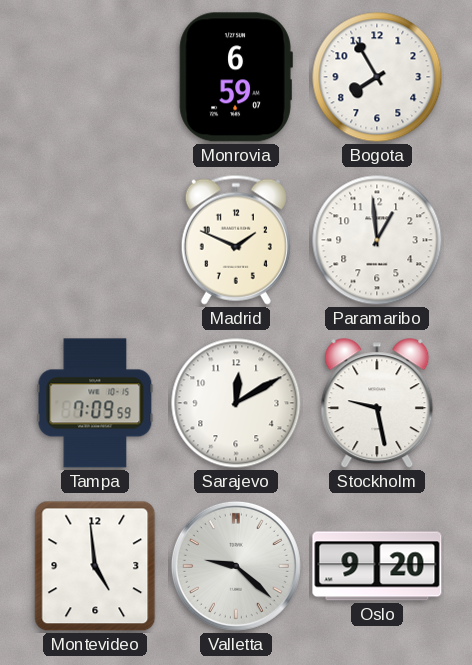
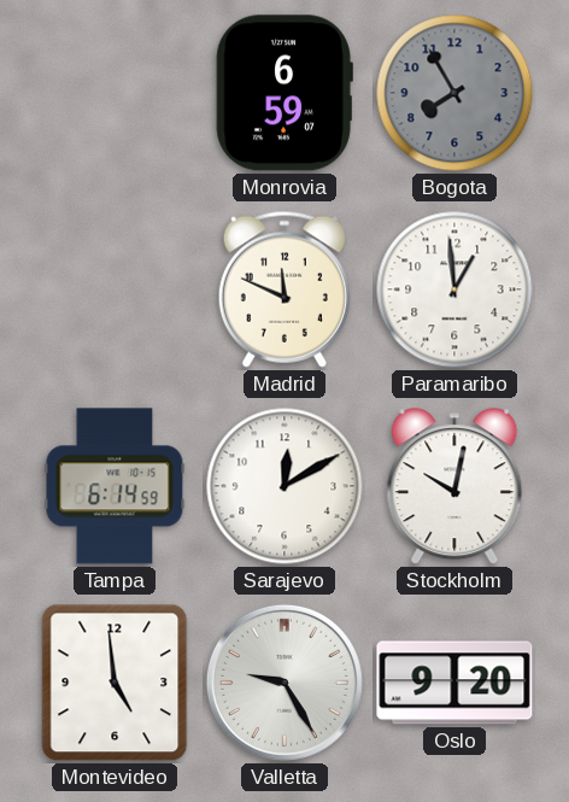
Bogota dial: white -> grey (454, 93)
Madrid: 1:49 -> 11:49 (284, 289)
Tampa: 7:09 -> 6:14 (115, 486)
Stockholm: 9:28 -> 10:02 (454, 487)
Valletta: 9:22 -> 9:25 (284, 683)
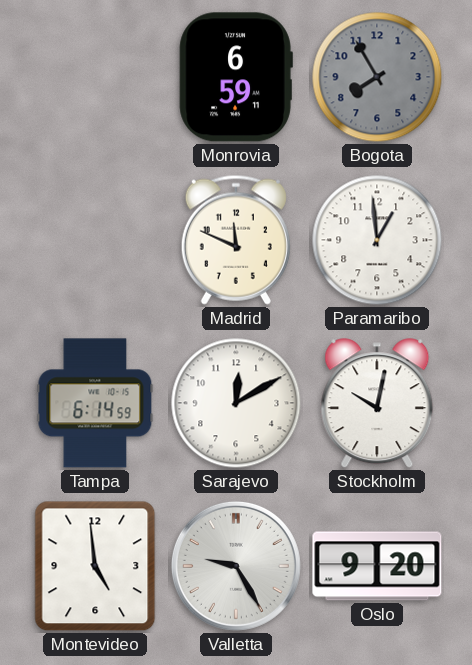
Monrovia: 6:59:07 -> 6:59:11 (236, 77)
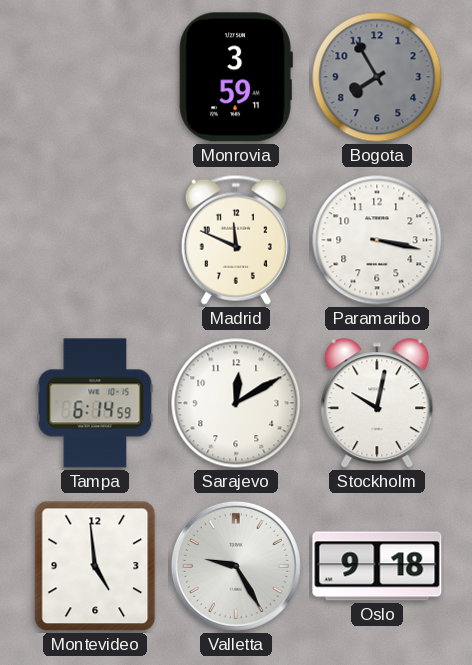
Monrovia: 6:59 -> 3:59 (236, 77)
Paramaribo: 12:59 -> 3:17 (377, 240)
Oslo: 9:20 -> 9:18 (377, 566)
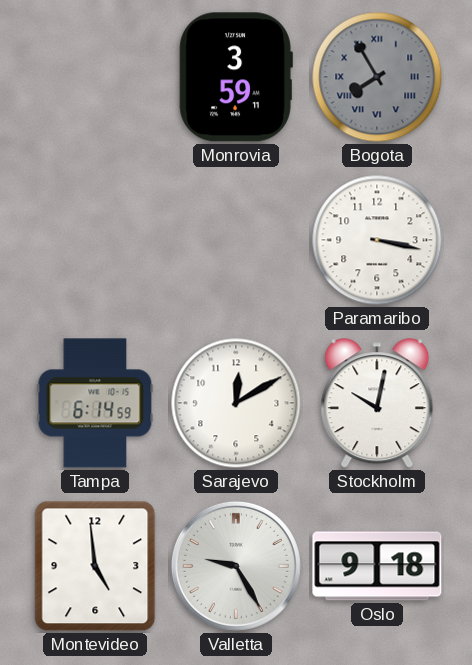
Bogota numerals: Arabic -> Roman (377, 77)
Madrid: 11:49 -> none (236, 240)
